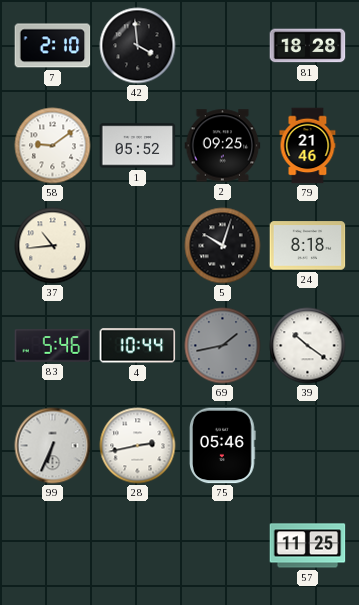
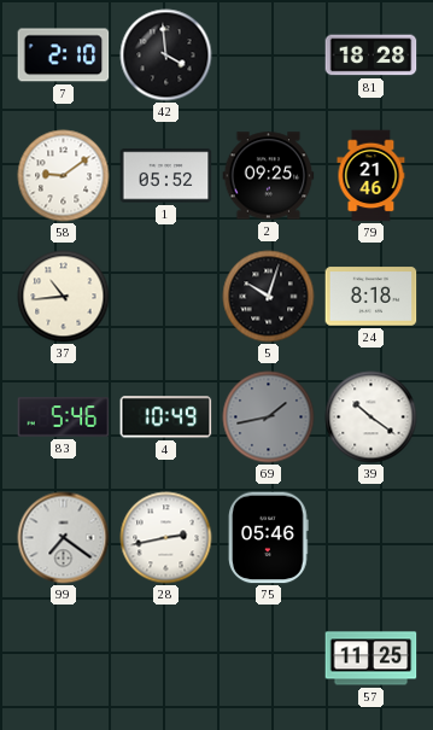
4: 10:44 -> 10:49 (166, 417)
99: 6:34 -> 7:21 (64, 538)
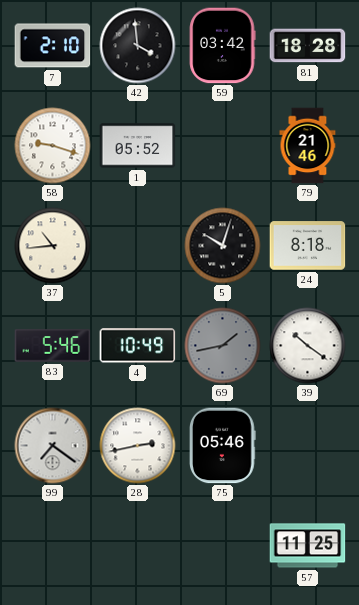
59: none -> 03:42 (222, 46)
58: 9:09 -> 9:18 (53, 146)
2: 09:25 -> none (269, 176)
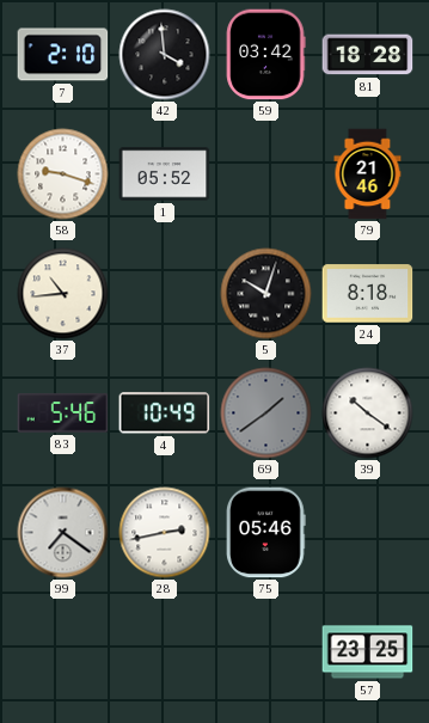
69: 1:43 -> 1:39 (266, 413)
57: 11:25 -> 23:25 (368, 652)
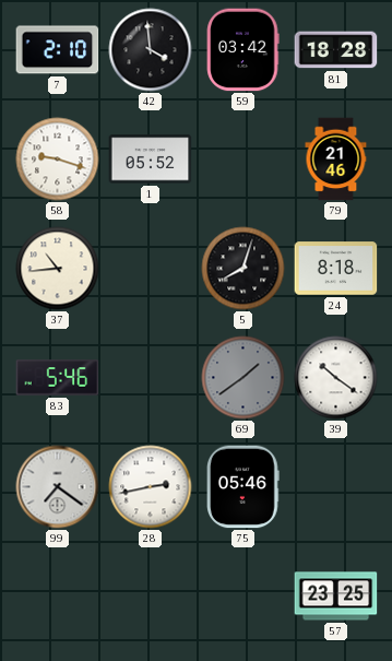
5: 10:03 -> 8:03 (243, 269)
4: 10:49 -> none (165, 413)
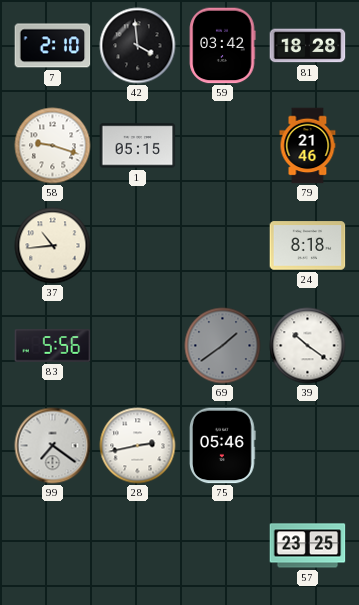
1: 05:52 -> 05:15 (138, 146)
5: 8:03 -> none (243, 269)
83: 5:46 -> 5:56 (53, 346)
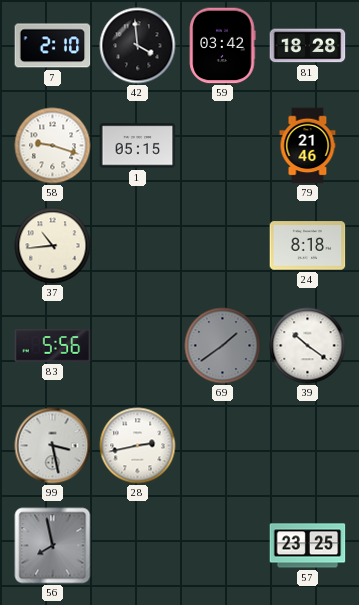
99: 7:21 -> 3:28 (53, 446)
75: 05:46 -> none (223, 446)
56: none -> 7:58 (53, 546)
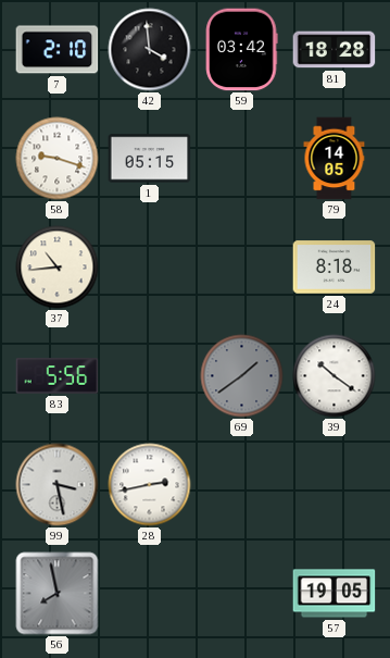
79: 21:46 -> 14:05 (335, 159)
57: 23:25 -> 19:05 (335, 594)
